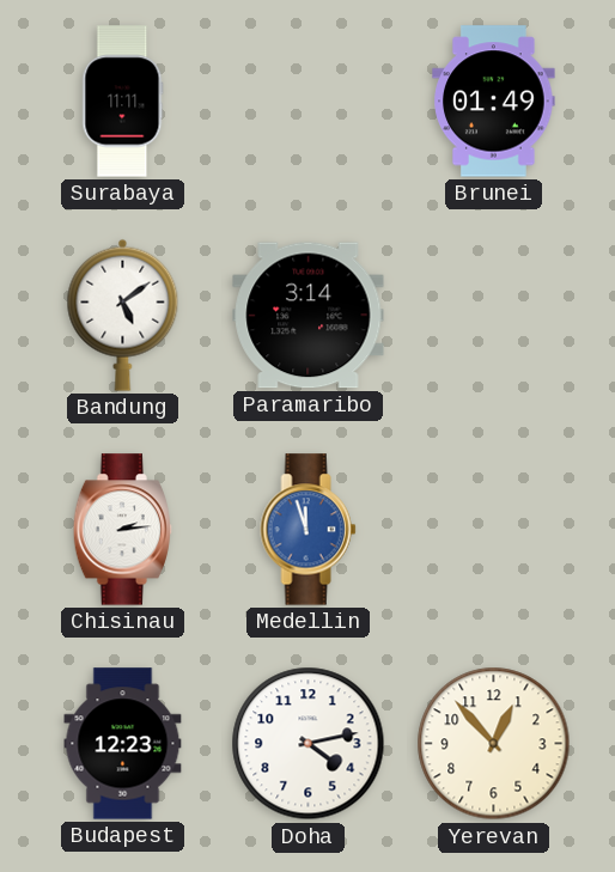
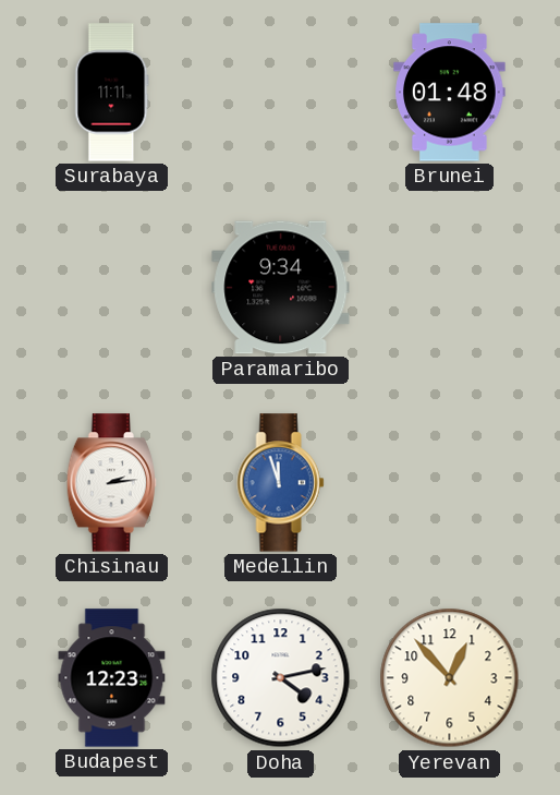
Brunei: 01:49 -> 01:48 (450, 93)
Bandung: 5:09 -> none (123, 315)
Paramaribo: 3:14 -> 9:34 (281, 288)
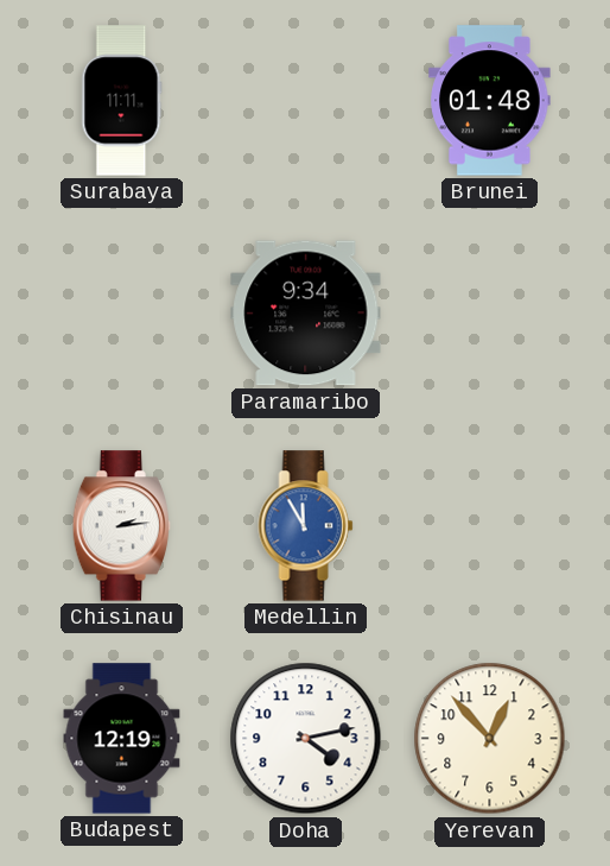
Medellin: 11:57 -> 11:55 (306, 526)
Budapest: 12:23 -> 12:19 (122, 739)
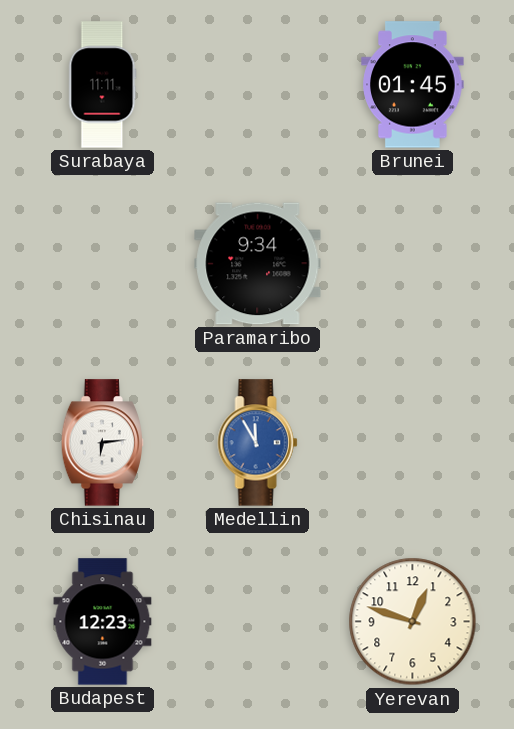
Brunei: 01:48 -> 01:45 (413, 85)
Chisinau: 2:14 -> 6:14 (103, 443)
Budapest: 12:19 -> 12:23 (103, 622)
Doha: 4:13 -> none (306, 739)
Yerevan: 12:53 -> 12:48 (413, 622)
